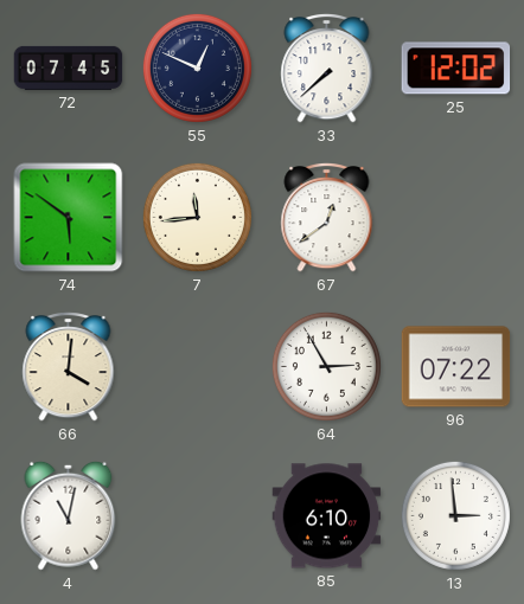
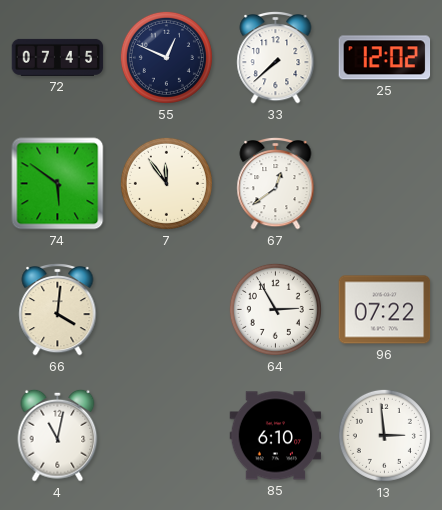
7: 11:44 -> 11:54 (166, 183)
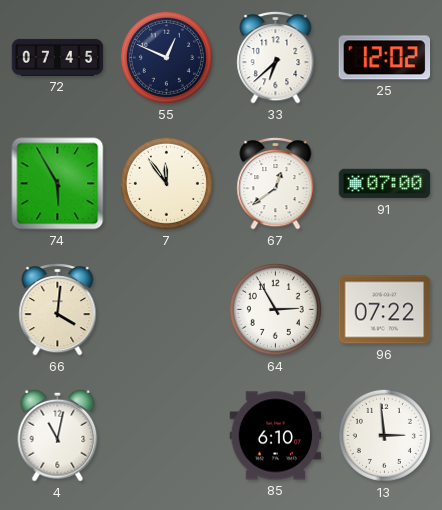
33: 7:38 -> 6:38 (276, 57)
74: 5:51 -> 5:55 (58, 184)
91: none -> 07:00 (385, 184)
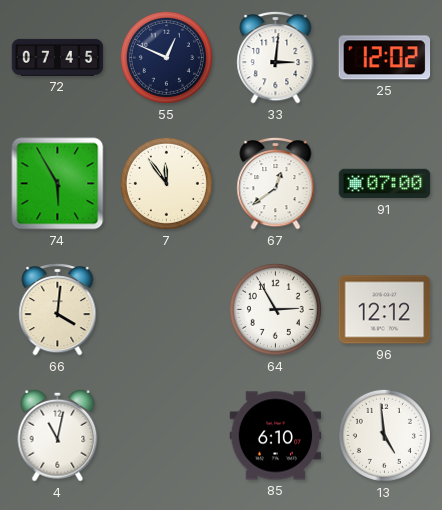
33: 6:38 -> 3:01 (276, 57)
96: 07:22 -> 12:12 (385, 310)
13: 2:59 -> 4:59 (384, 435)
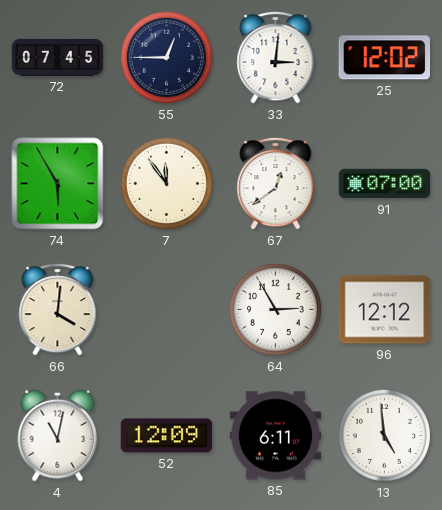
55: 12:49 -> 12:45 (166, 57)
52: none -> 12:09 (167, 436)
85: 6:10 -> 6:11 (276, 436)
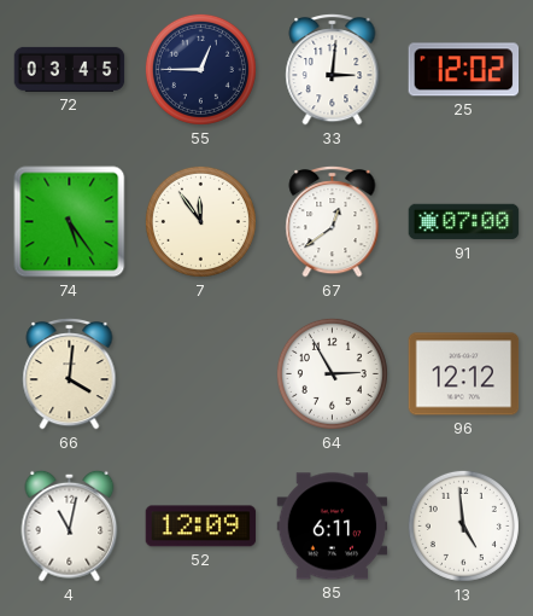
72: 07:45 -> 03:45 (70, 69)
74: 5:55 -> 5:24 (70, 222)
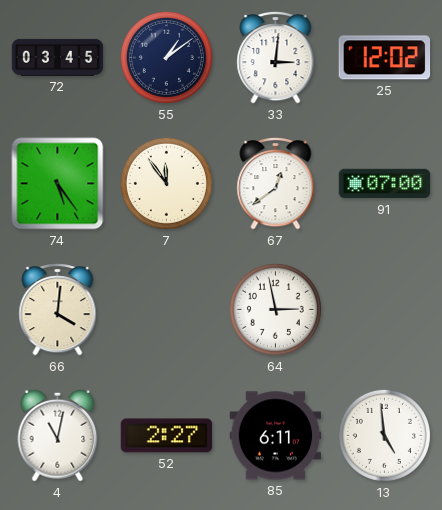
55: 12:45 -> 1:09 (166, 57)
64: 2:55 -> 2:58 (275, 309)
96: 12:12 -> none (464, 374)
52: 12:09 -> 2:27 (167, 436)
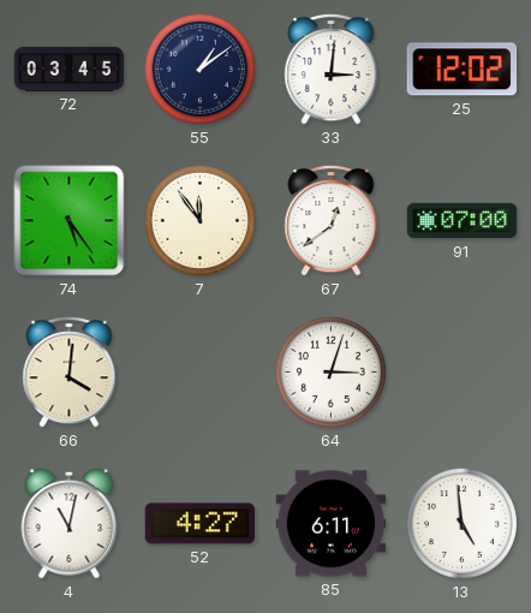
64: 2:58 -> 3:03 (330, 371)
52: 2:27 -> 4:27 (201, 524)
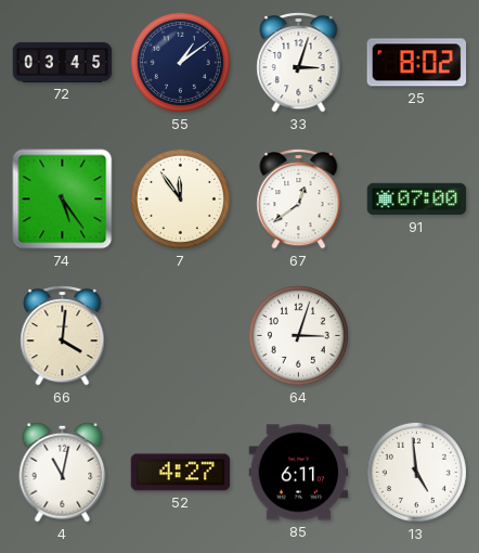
33: 3:01 -> 3:03 (299, 62)
25: 12:02 -> 8:02 (417, 63)
